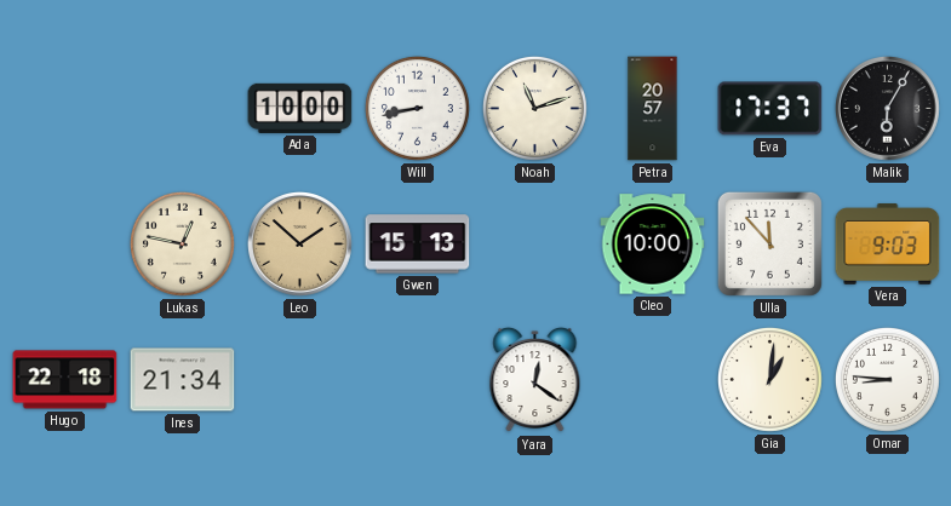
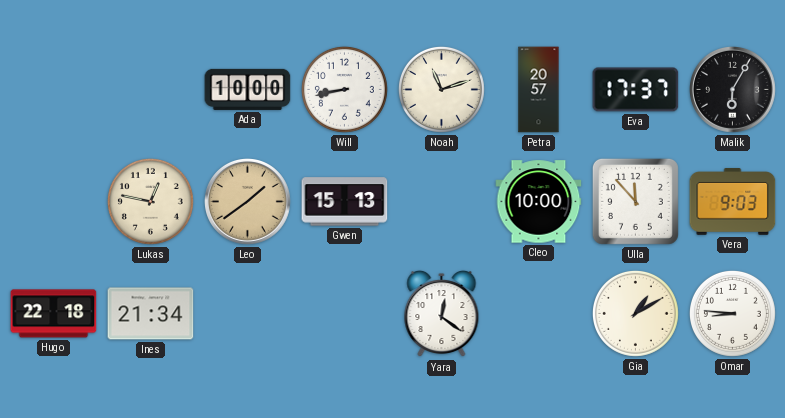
Leo: 1:52 -> 1:39 (248, 202)
Gia: 1:01 -> 1:10 (635, 313)
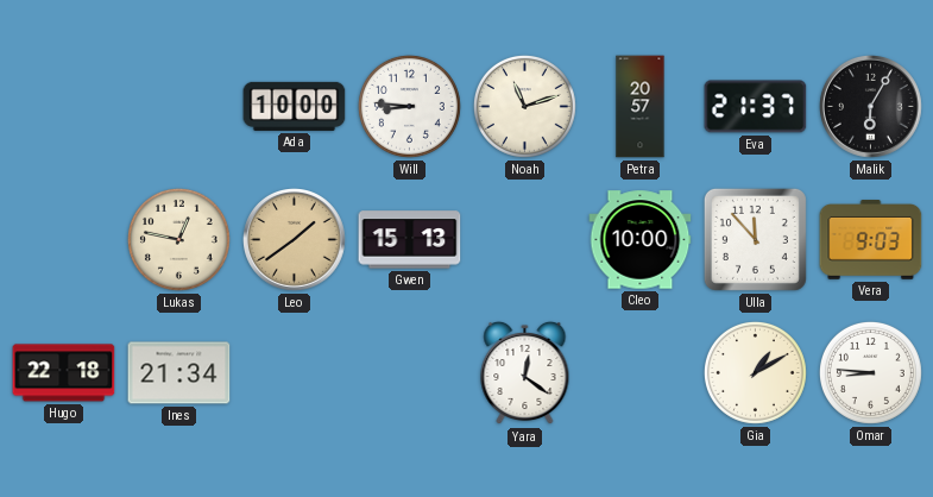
Will: 8:43 -> 8:46 (409, 106)
Eva: 17:37 -> 21:37 (756, 107)
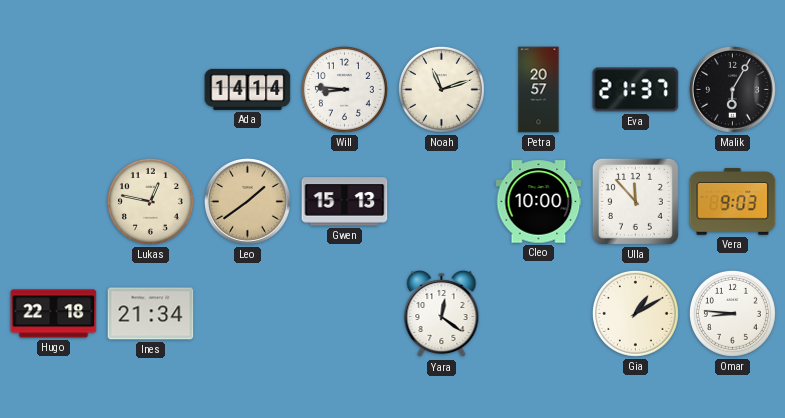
Ada: 10:00 -> 14:14 (248, 89)
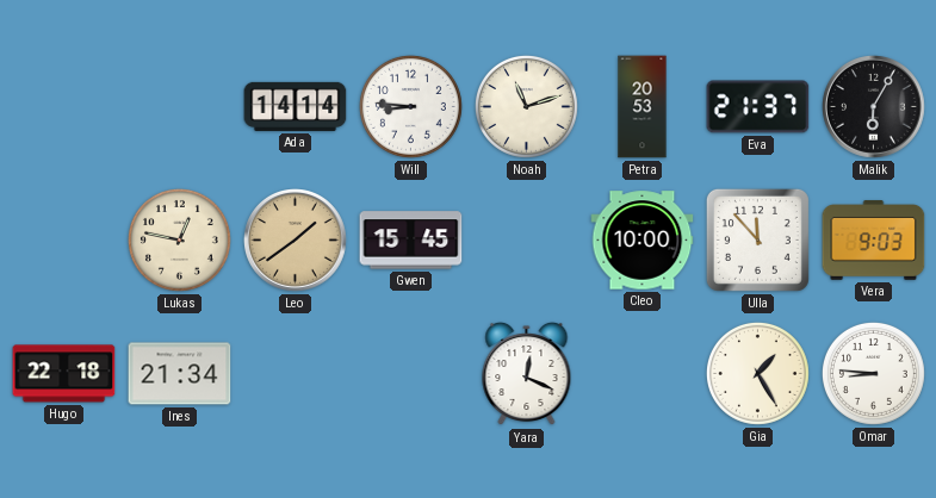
Petra: 20:57 -> 20:53 (643, 107)
Gwen: 15:13 -> 15:45 (411, 241)
Yara: 12:21 -> 12:19 (527, 374)
Gia: 1:10 -> 1:25 (757, 373)
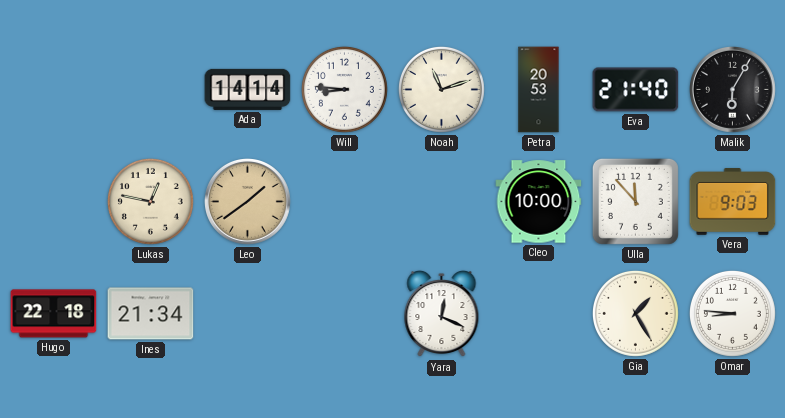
Eva: 21:37 -> 21:40 (636, 90)
Gwen: 15:45 -> none (411, 241)
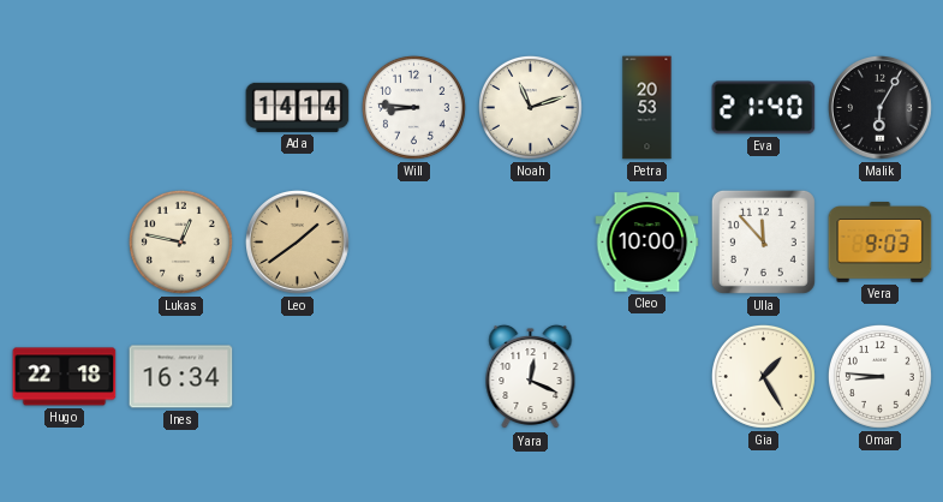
Ines: 21:34 -> 16:34 (181, 377)
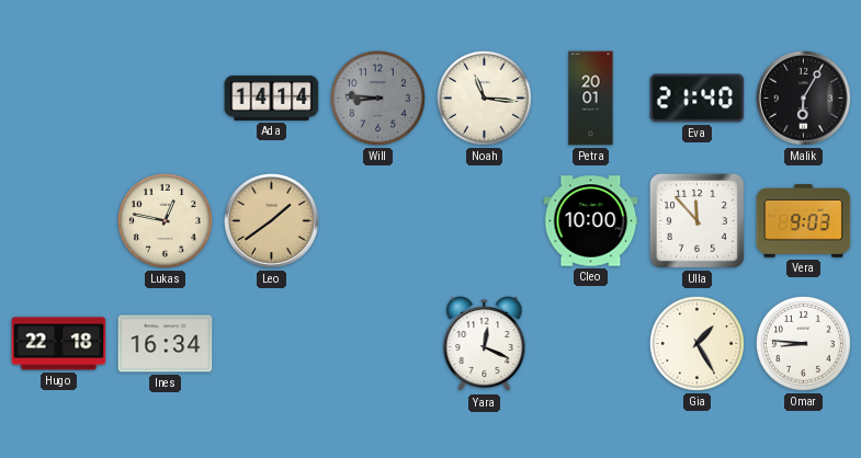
Will dial: white -> grey (377, 98)
Noah: 11:12 -> 11:16 (484, 98)
Petra: 20:53 -> 20:01 (591, 99)
